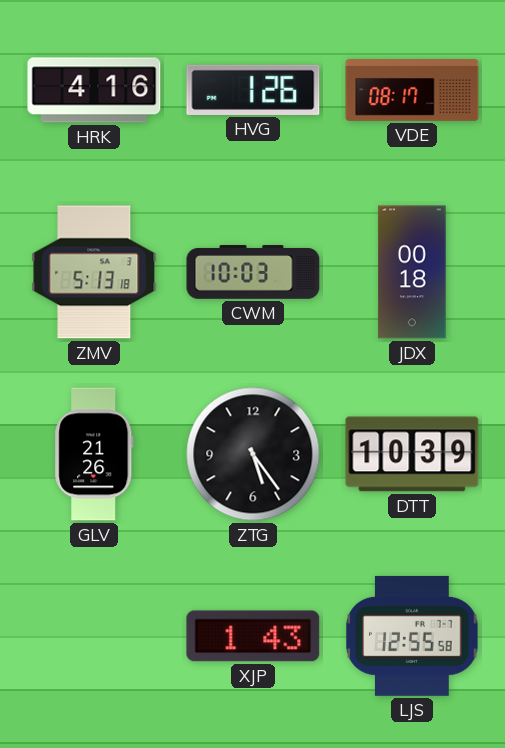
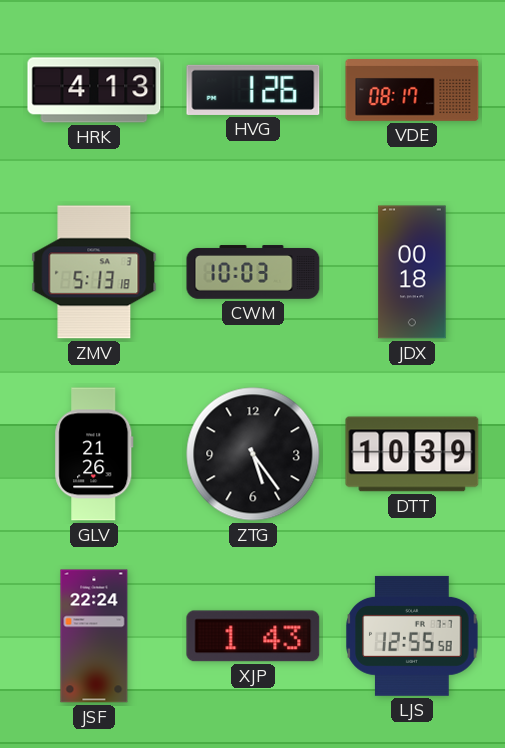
HRK: 4:16 -> 4:13 (94, 90)
JSF: none -> 22:24 (94, 636)
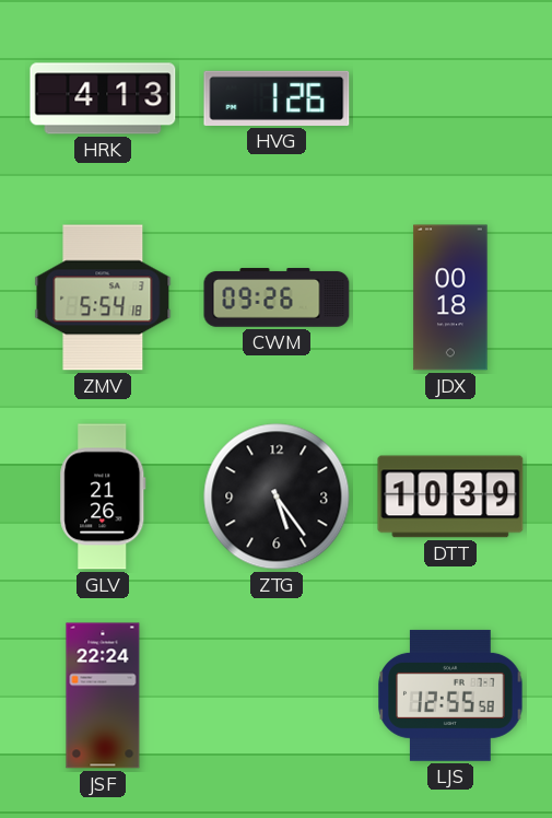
VDE: 08:17 -> none (412, 90)
ZMV: 5:13 -> 5:54 (103, 297)
CWM: 10:03 -> 09:26 (277, 297)
XJP: 1:43 -> none (253, 636)
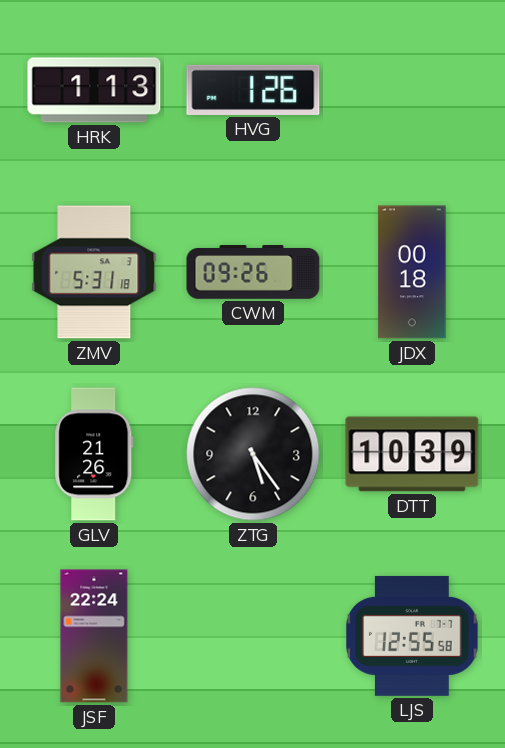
HRK: 4:13 -> 1:13 (94, 90)
ZMV: 5:54 -> 5:31 (94, 272)
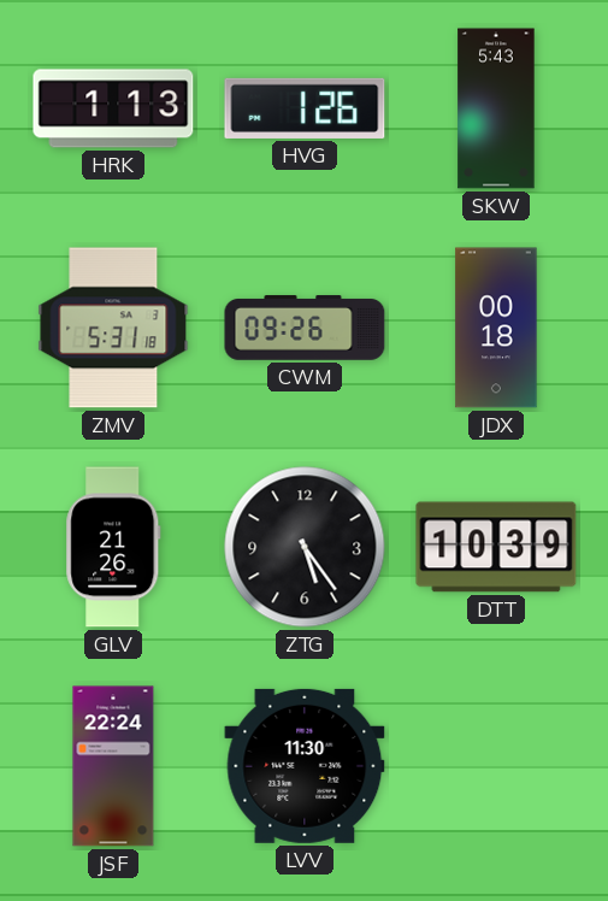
SKW: none -> 5:43 (496, 108)
LVV: none -> 11:30 (305, 766)
LJS: 12:55 -> none (412, 636)
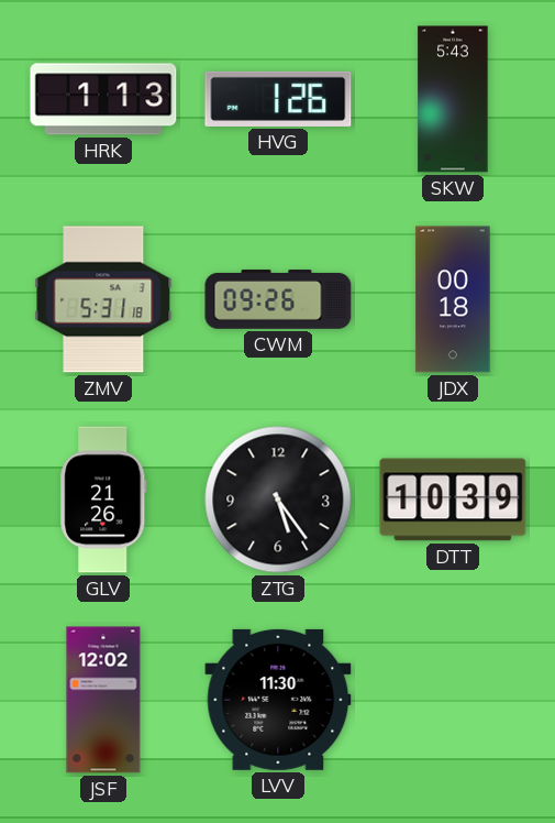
JSF: 22:24 -> 12:02 (103, 700)
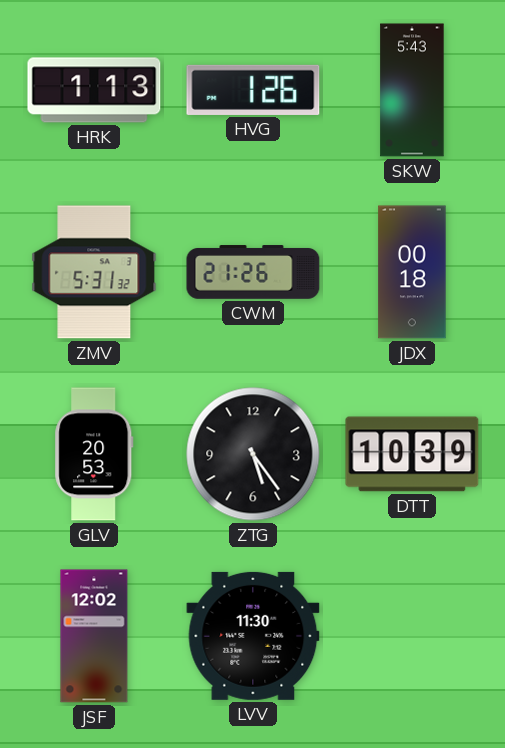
ZMV: 5:31:18 -> 5:31:32 (94, 272)
CWM: 09:26 -> 21:26 (253, 272)
GLV: 21:26 -> 20:53 (94, 454)
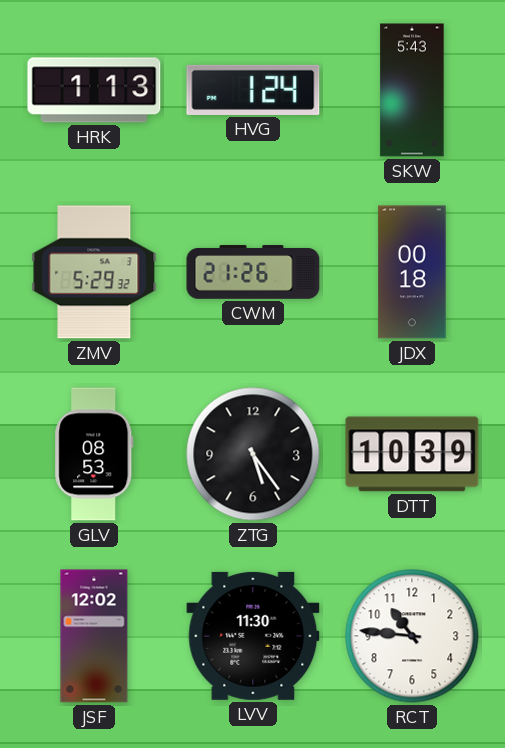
HVG: 1:26 -> 1:24 (253, 90)
ZMV: 5:31 -> 5:29 (94, 272)
GLV: 20:53 -> 08:53 (94, 454)
RCT: none -> 10:46 (412, 636)
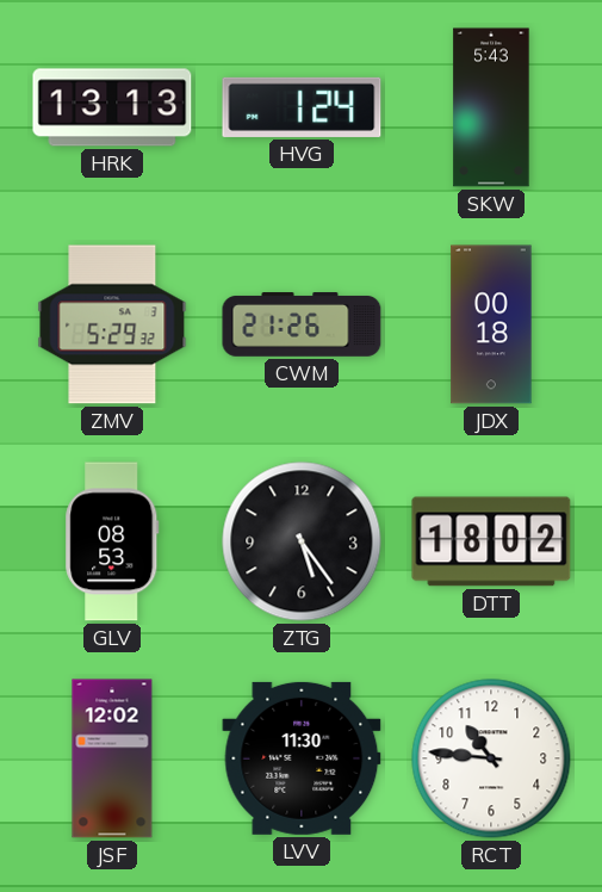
HRK: 1:13 -> 13:13 (112, 107)
DTT: 10:39 -> 18:02 (491, 541)
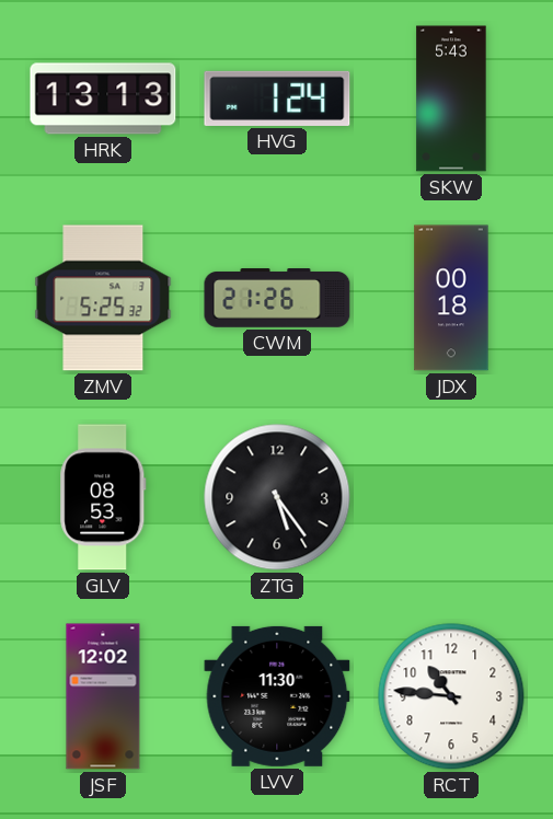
ZMV: 5:29 -> 5:25 (103, 298)
DTT: 18:02 -> none (491, 541)
